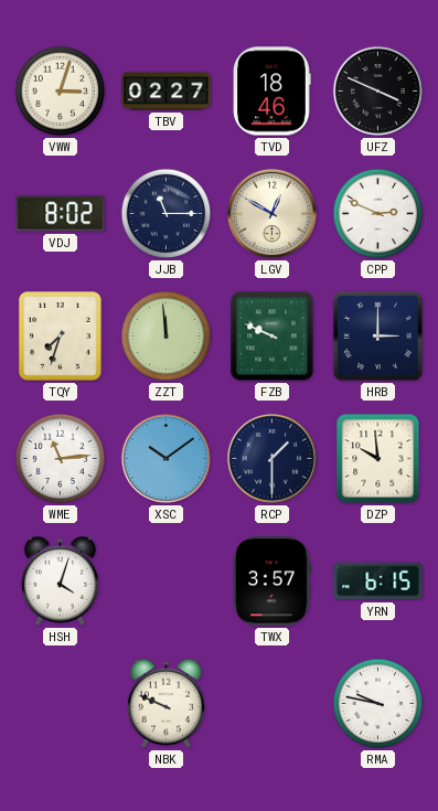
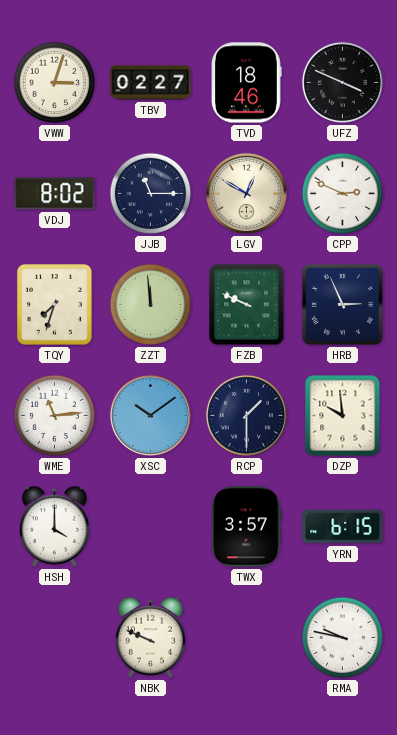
HRB: 3:00 -> 2:56 (342, 304)
HSH: 4:03 -> 4:00 (54, 526)
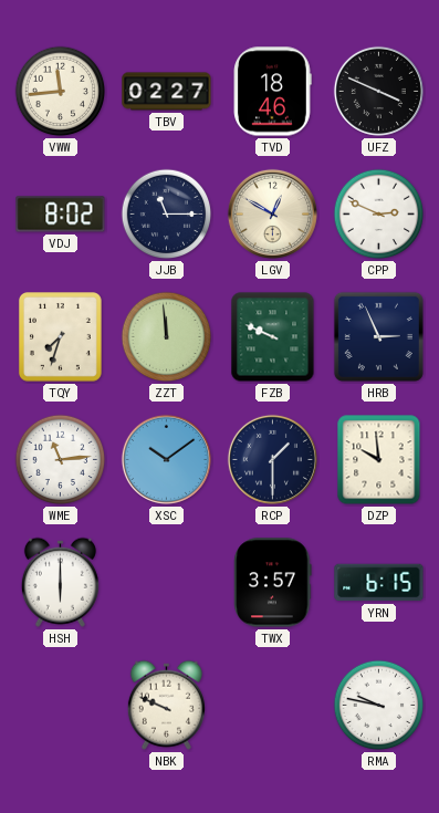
VWW: 3:03 -> 11:44 (61, 92)
HSH: 4:00 -> 6:00 (60, 582)
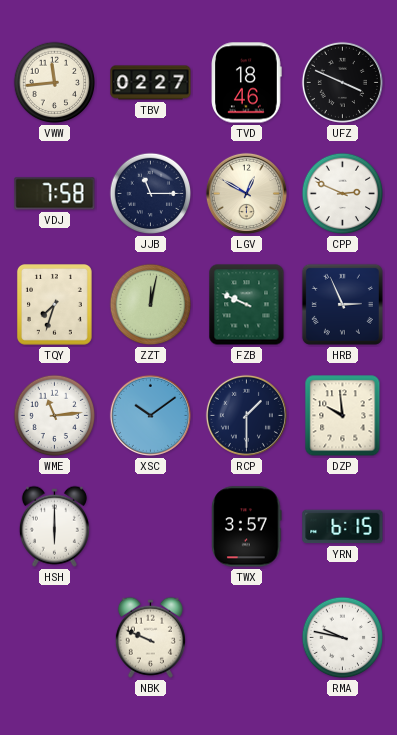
VDJ: 8:02 -> 7:58 (55, 194)
ZZT: 11:59 -> 12:02 (151, 305)
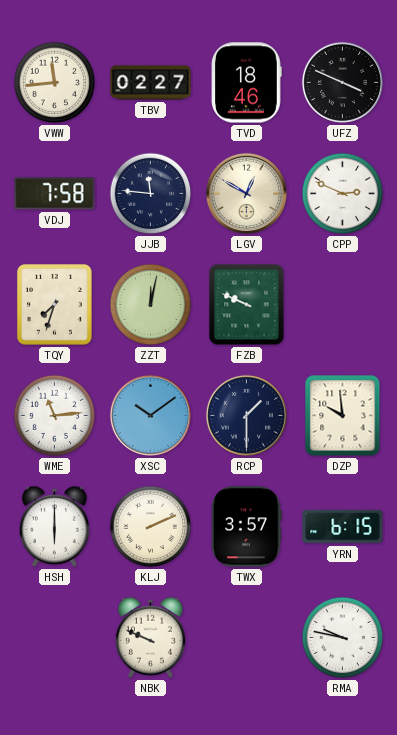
JJB: 11:15 -> 11:46 (151, 194)
HRB: 2:56 -> none (342, 304)
KLJ: none -> 2:11 (151, 527)
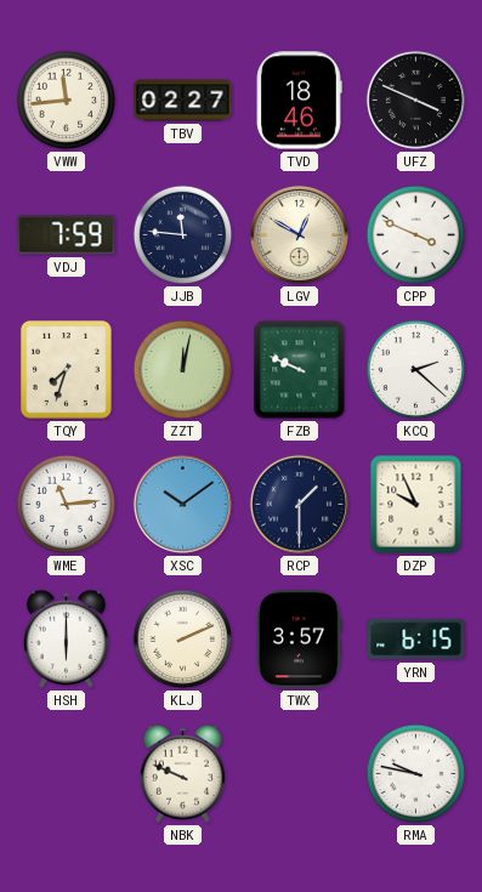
VDJ: 7:58 -> 7:59 (67, 235)
CPP: 2:49 -> 3:49 (416, 235)
KCQ: none -> 2:22 (416, 370)
DZP: 9:59 -> 9:56 (416, 505)
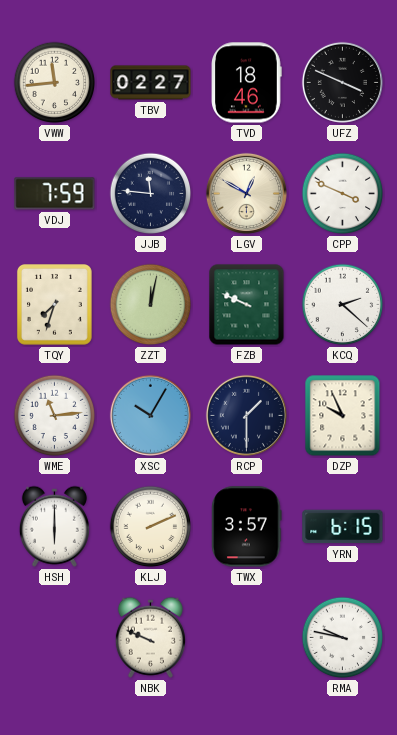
XSC: 10:09 -> 10:05 (150, 415)
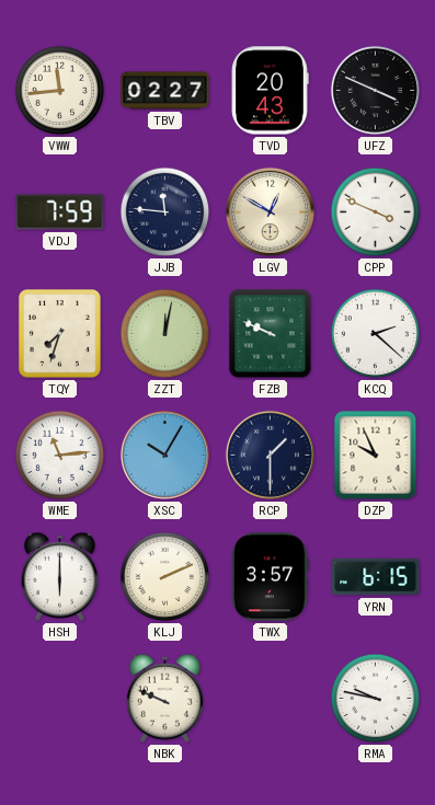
TVD: 18:46 -> 20:43 (270, 91)
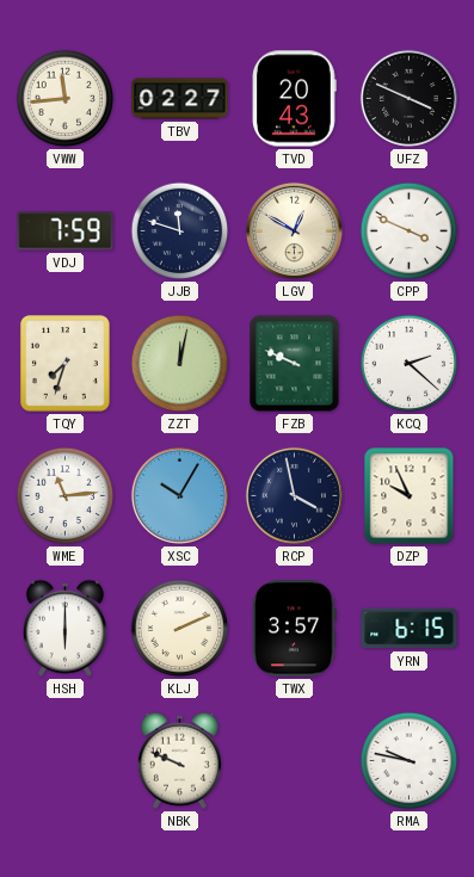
JJB: 11:46 -> 11:48 (180, 231)
RCP: 1:30 -> 3:58 (294, 495)
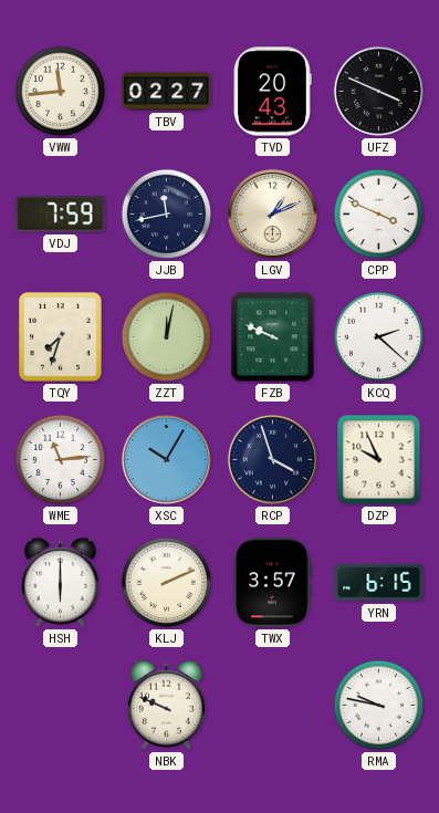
JJB: 11:48 -> 11:43 (167, 215)
LGV: 12:50 -> 1:11 (272, 213)
RCP: 3:58 -> 3:57 (272, 459)
